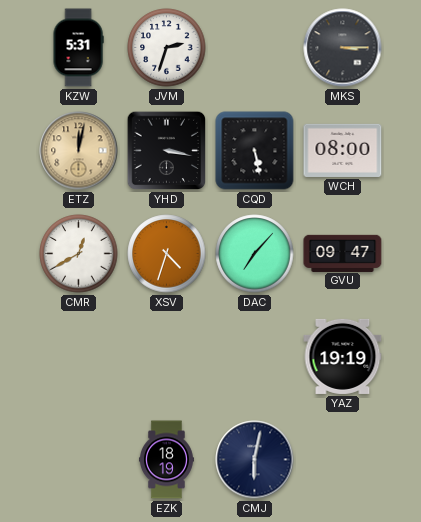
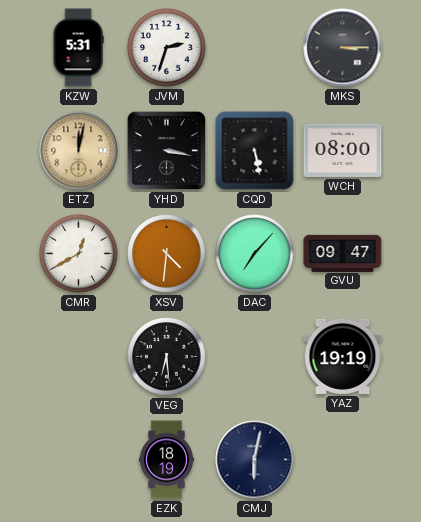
XSV: 4:33 -> 4:31 (167, 254)
VEG: none -> 6:29 (167, 357)
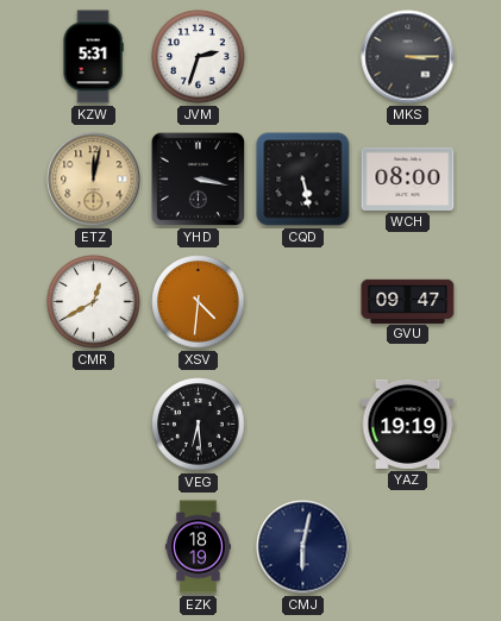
DAC: 7:07 -> none (255, 254)
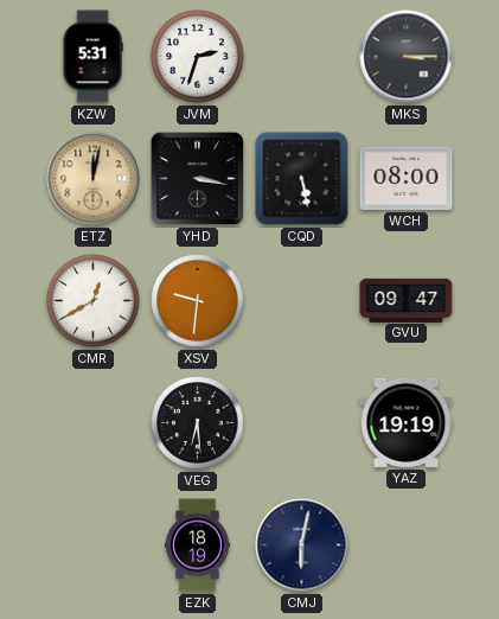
XSV: 4:31 -> 9:31 (198, 301)
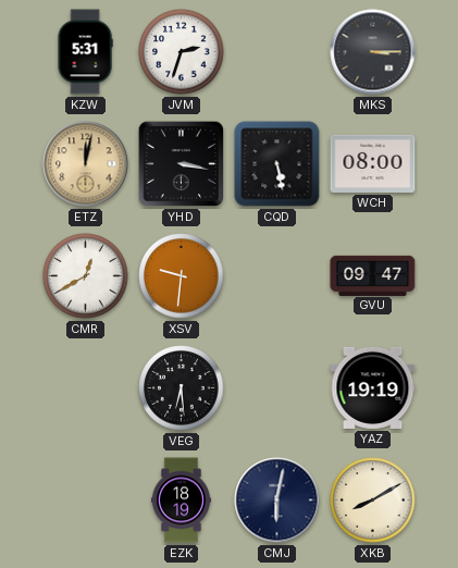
XKB: none -> 8:10 (373, 501)
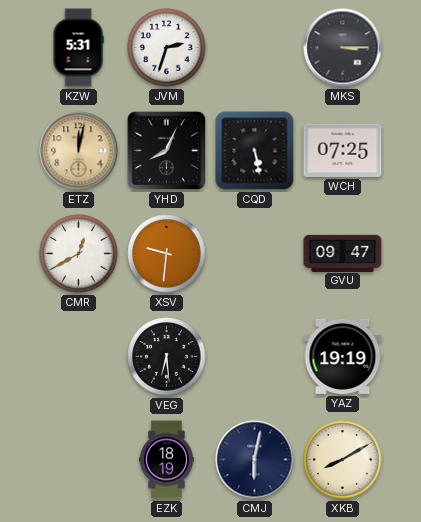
YHD: 3:17 -> 8:04 (167, 151)
WCH: 08:00 -> 07:25 (343, 150)
